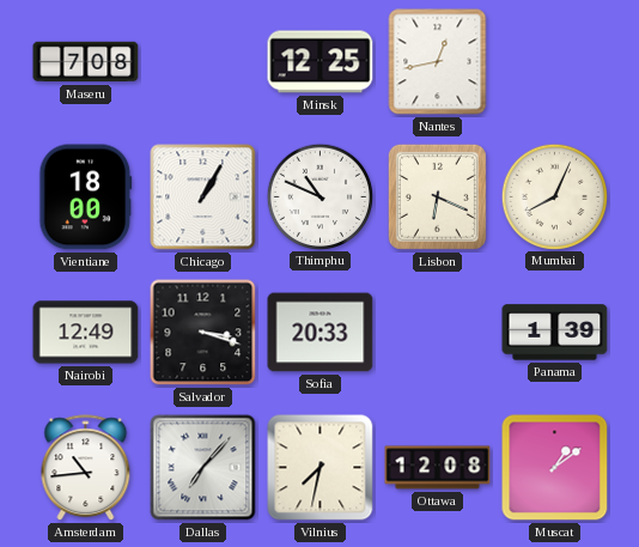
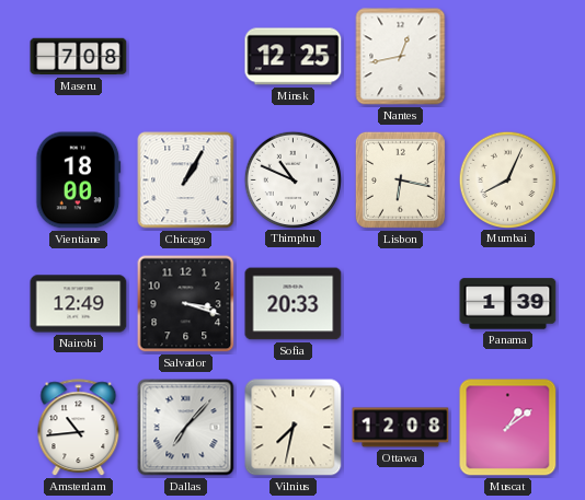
Lisbon: 6:19 -> 6:17 (400, 179)
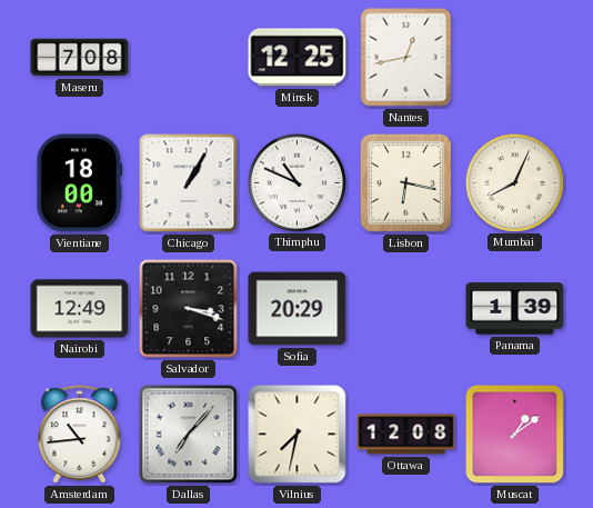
Sofia: 20:33 -> 20:29 (298, 309)
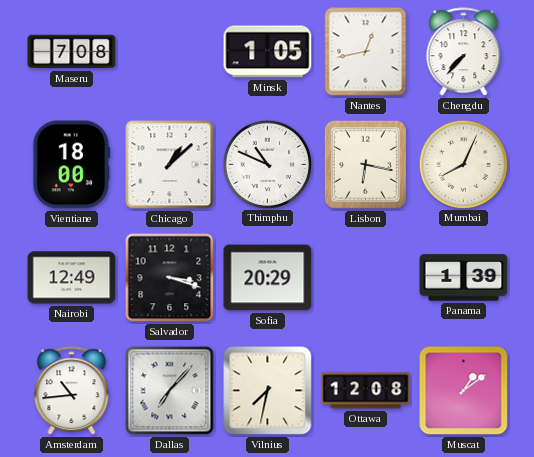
Minsk: 12:25 -> 1:05 (268, 52)
Chengdu: none -> 7:37 (464, 52)
Chicago: 1:05 -> 1:08 (170, 165)
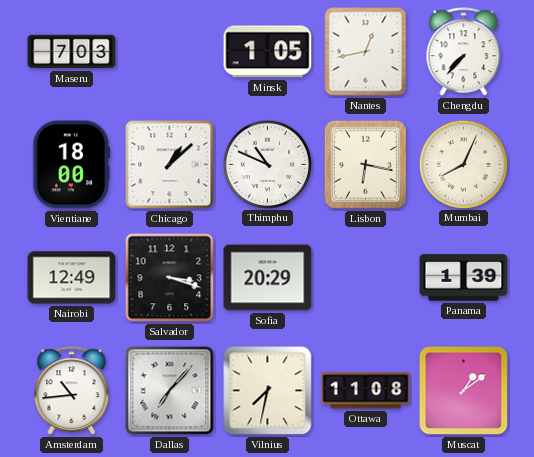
Maseru: 7:08 -> 7:03 (72, 52)
Ottawa: 12:08 -> 11:08 (366, 391)
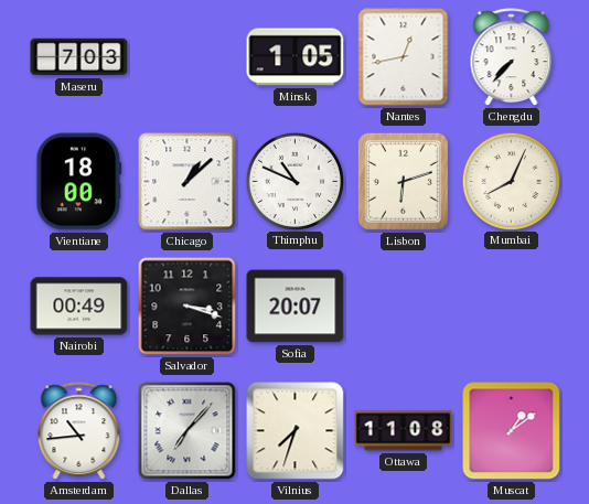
Lisbon: 6:17 -> 6:12 (403, 181)
Nairobi: 12:49 -> 00:49 (79, 307)
Sofia: 20:29 -> 20:07 (296, 307)
Panama: 1:39 -> none (464, 278)
Vilnius: 7:32 -> 7:33 (296, 431)
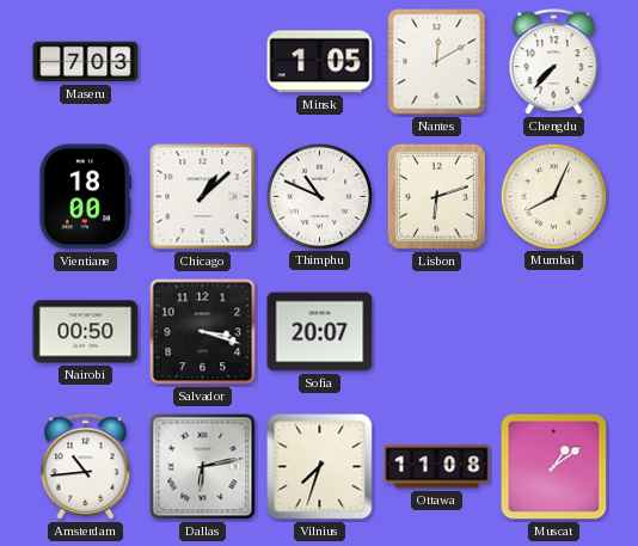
Nantes: 12:43 -> 12:10 (437, 62)
Nairobi: 00:49 -> 00:50 (86, 332)
Dallas: 7:07 -> 6:13 (203, 467)
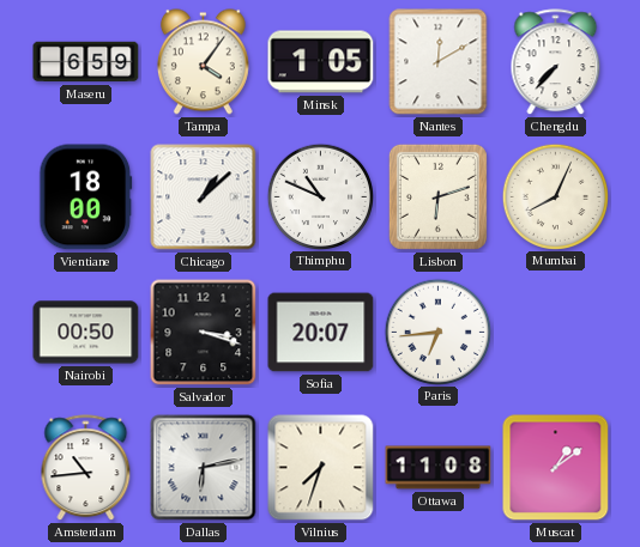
Maseru: 7:03 -> 6:59 (86, 62)
Tampa: none -> 4:06 (203, 62)
Paris: none -> 6:44 (437, 332)
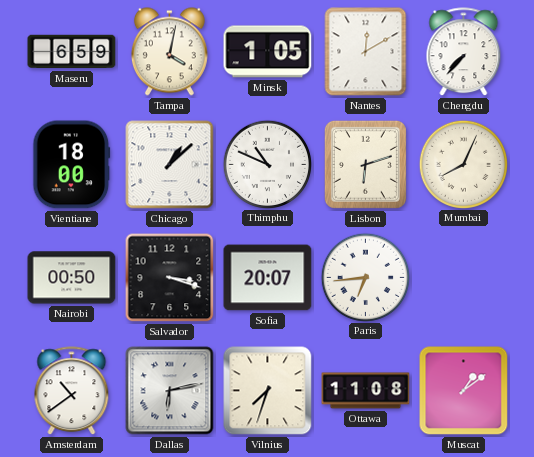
Tampa: 4:06 -> 4:02 (169, 52)
Amsterdam: 10:44 -> 10:39 (72, 391)
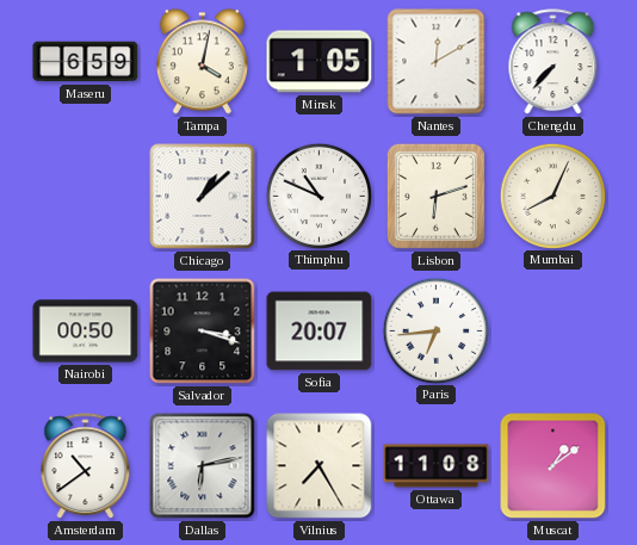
Vientiane: 18:00 -> none (72, 165)
Vilnius: 7:33 -> 7:25 (320, 466)
